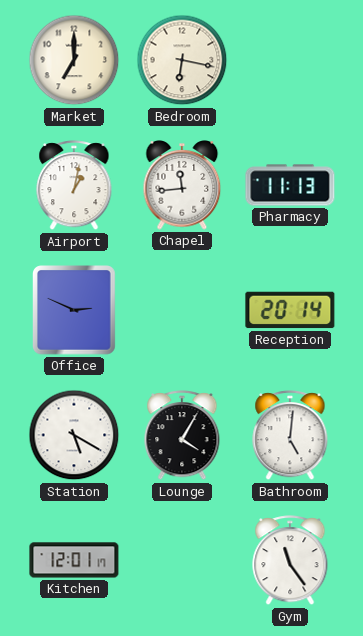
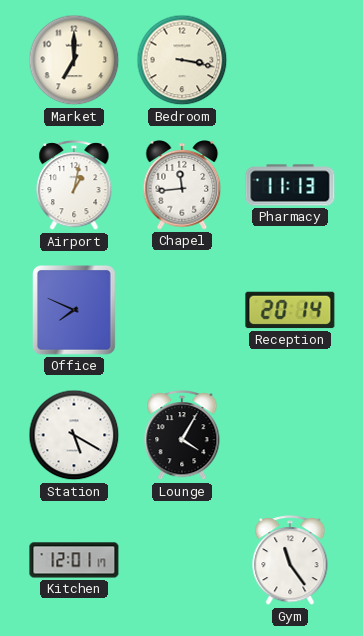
Bedroom: 6:17 -> 3:17 (182, 60)
Office: 2:49 -> 7:49 (75, 310)
Bathroom: 5:01 -> none (290, 436)
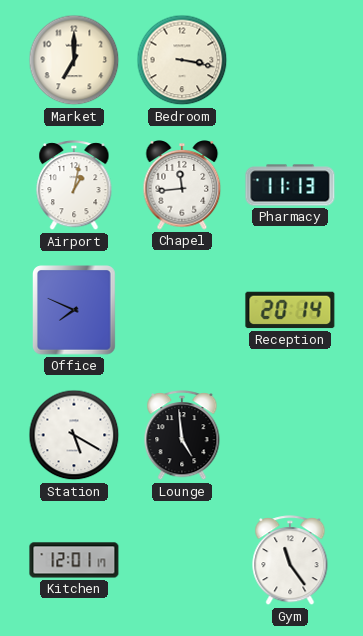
Lounge: 4:05 -> 4:59 (182, 436)
